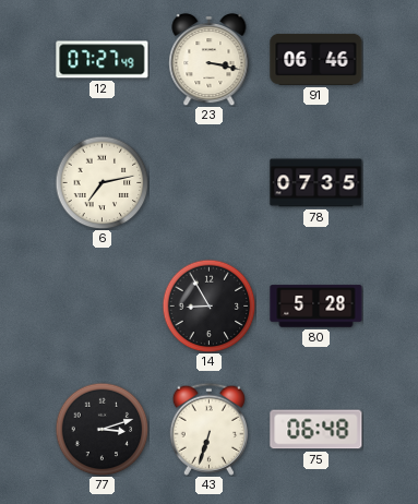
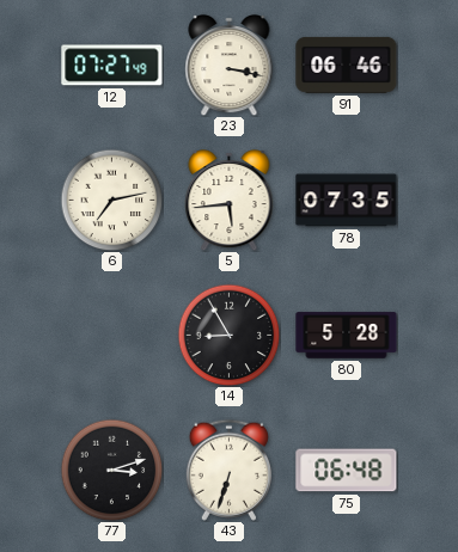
5: none -> 5:44 (230, 200)
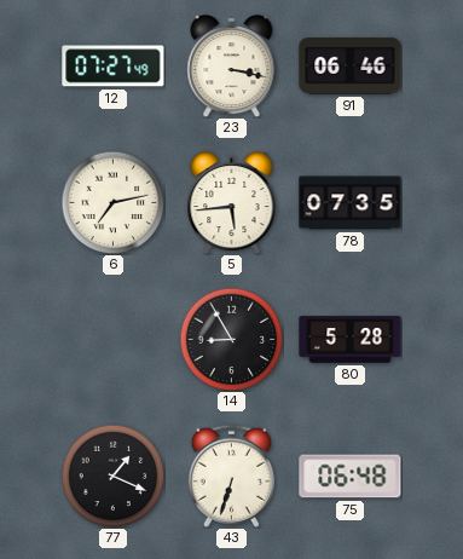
77: 3:12 -> 1:19 (112, 476)
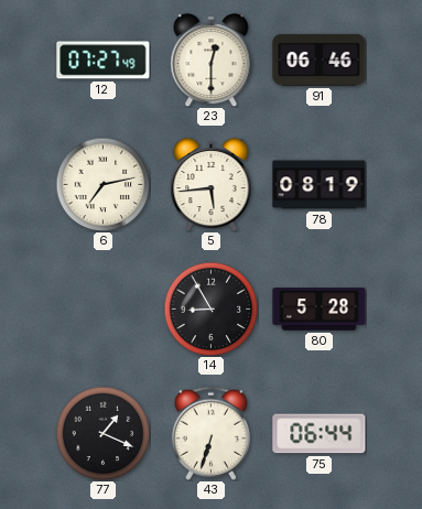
23: 3:17 -> 12:30 (212, 59)
78: 07:35 -> 08:19 (320, 185)
75: 06:48 -> 06:44 (320, 434)
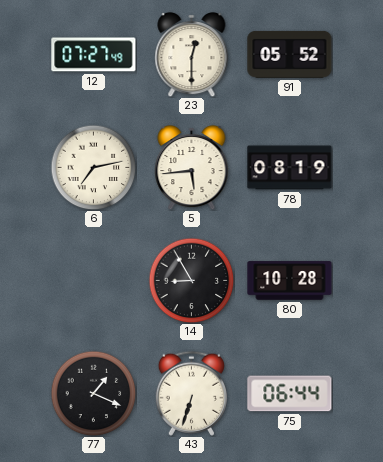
91: 06:46 -> 05:52 (290, 54)
80: 5:28 -> 10:28 (290, 281)
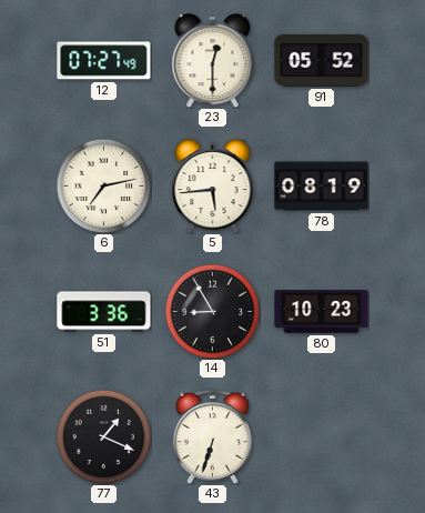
51: none -> 3:36 (104, 312)
80: 10:28 -> 10:23 (322, 312)
75: 06:44 -> none (290, 394)
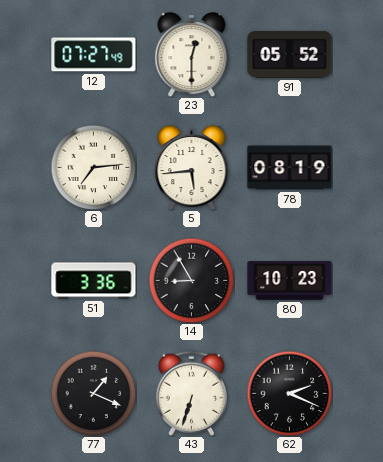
6: 7:13 -> 7:14 (93, 167)
62: none -> 2:19 (289, 393)
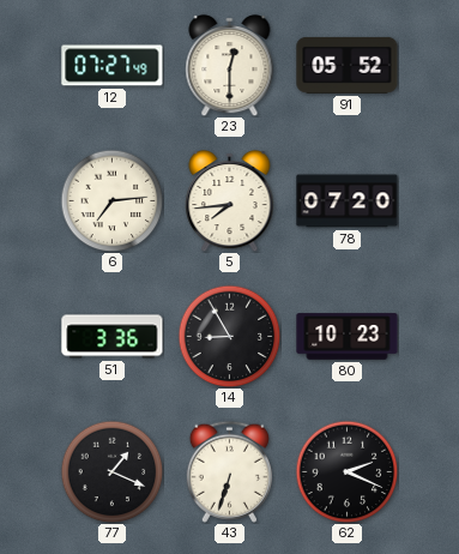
5: 5:44 -> 7:44 (230, 200)
78: 08:19 -> 07:20 (348, 201)
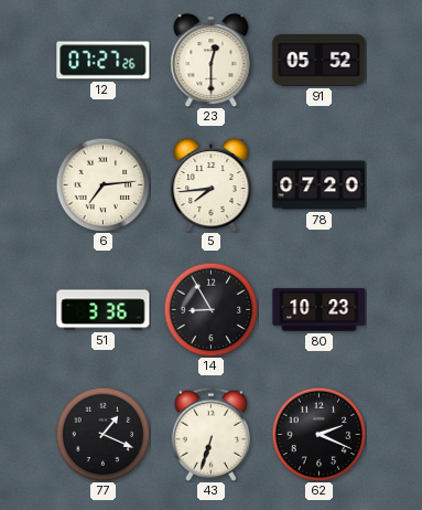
12: 07:27:49 -> 07:27:26 (104, 61)
